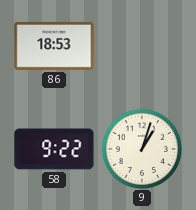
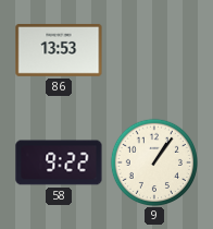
86: 18:53 -> 13:53 (59, 50)
9: 1:03 -> 1:06 (153, 161)
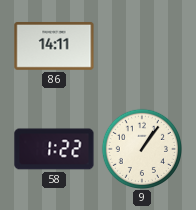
86: 13:53 -> 14:11 (54, 46)
58: 9:22 -> 1:22 (54, 149)
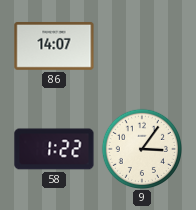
86: 14:11 -> 14:07 (54, 46)
9: 1:06 -> 3:06 (141, 148)
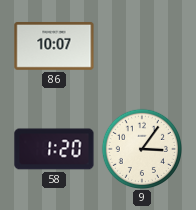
86: 14:07 -> 10:07 (54, 46)
58: 1:22 -> 1:20 (54, 149)
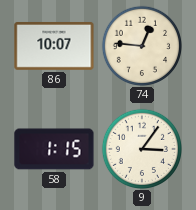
74: none -> 12:46 (141, 45)
58: 1:20 -> 1:15 (54, 149)
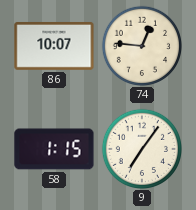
9: 3:06 -> 7:06 (141, 148)
